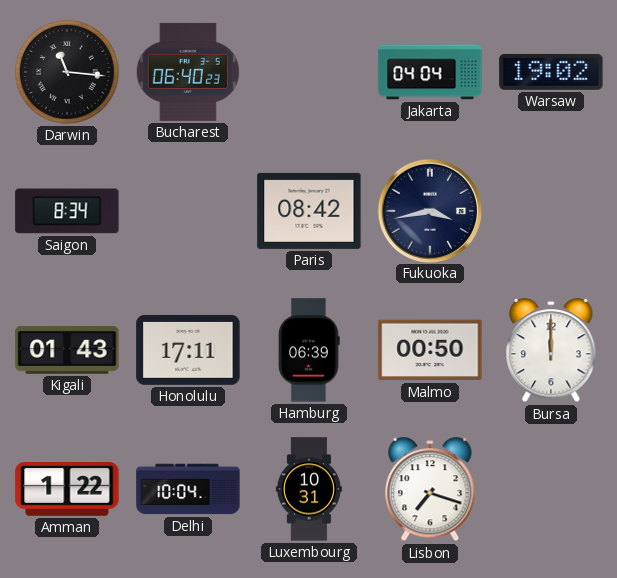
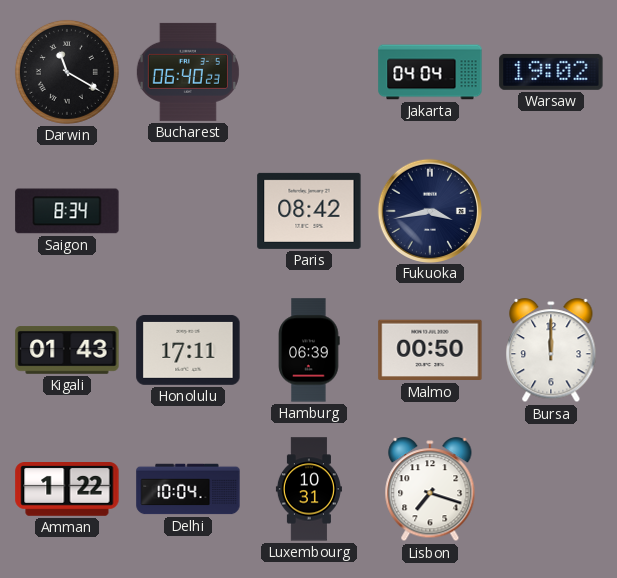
Darwin: 11:16 -> 11:20 (67, 72)
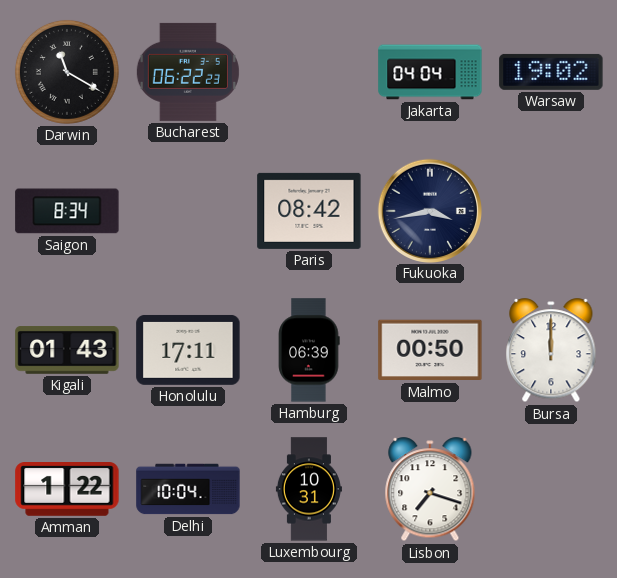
Bucharest: 06:40 -> 06:22 (188, 72)
